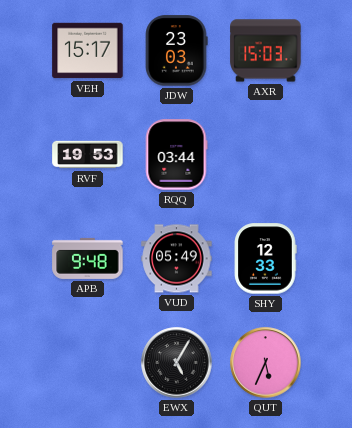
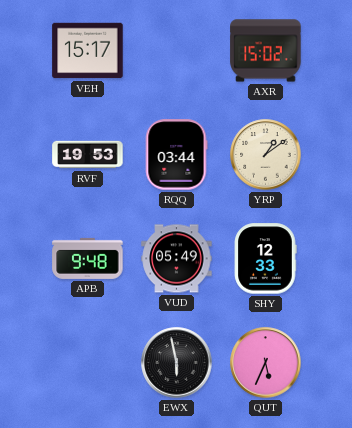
JDW: 23:03 -> none (176, 51)
AXR: 15:03 -> 15:02 (266, 51)
YRP: none -> 1:09 (266, 155)
EWX: 5:05 -> 5:58 (177, 363)
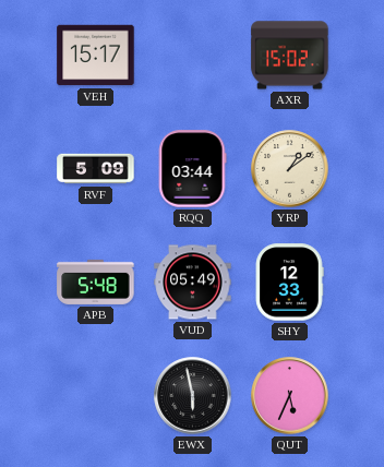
RVF: 19:53 -> 5:09 (96, 169)
APB: 9:48 -> 5:48 (96, 282)
